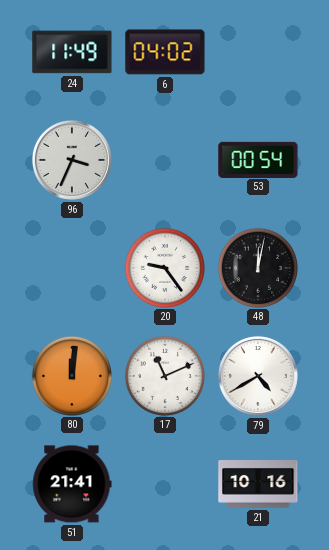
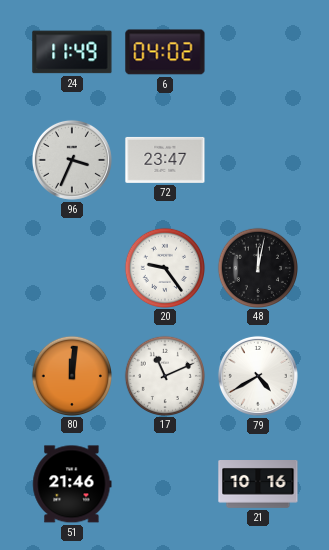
72: none -> 23:47 (165, 160)
53: 00:54 -> none (258, 159)
51: 21:41 -> 21:46 (72, 484)
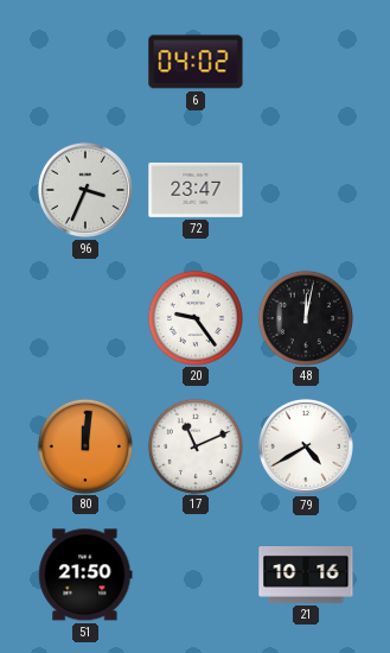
24: 11:49 -> none (72, 52)
51: 21:46 -> 21:50 (85, 575)
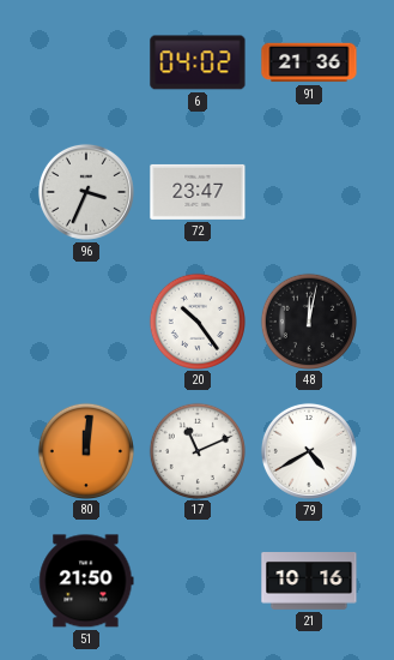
91: none -> 21:36 (309, 62)
20: 9:24 -> 10:24 (196, 320)
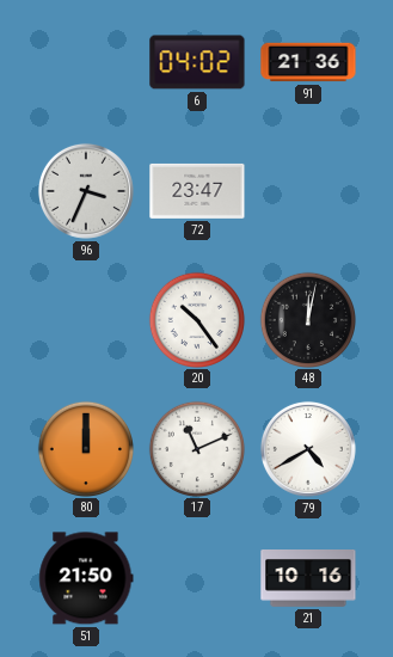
80: 12:01 -> 12:00 (85, 448)
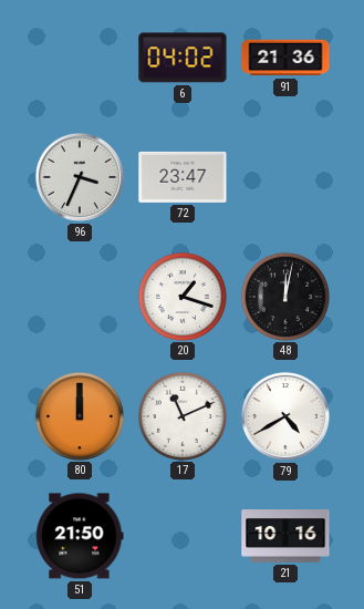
20: 10:24 -> 1:18 (181, 296)
